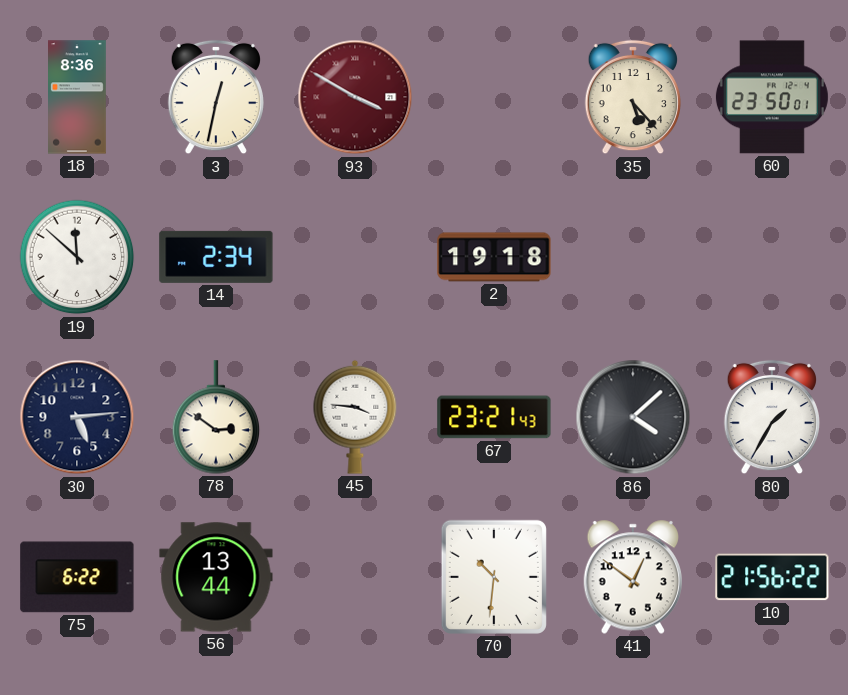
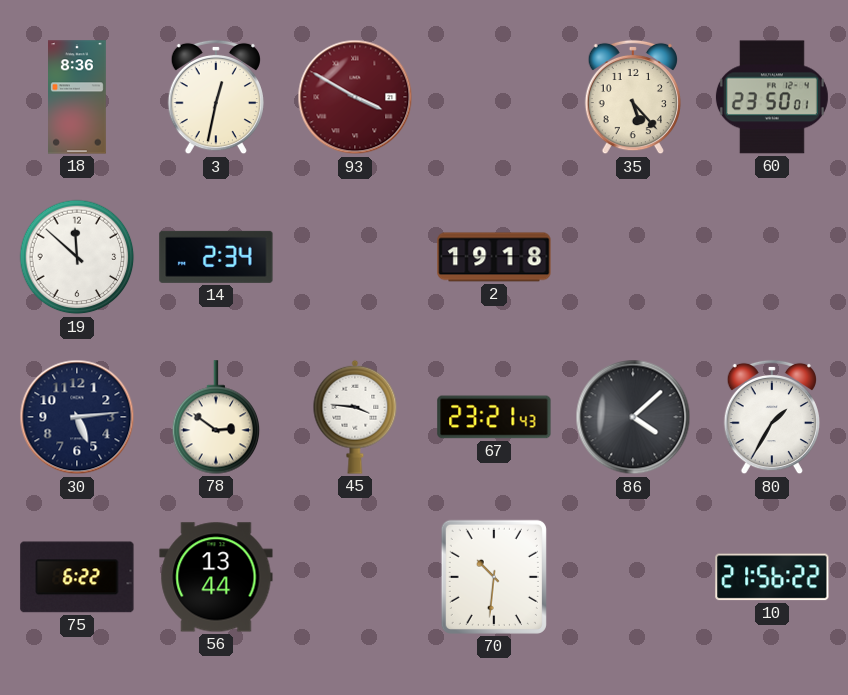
41: 12:51 -> none (632, 577)
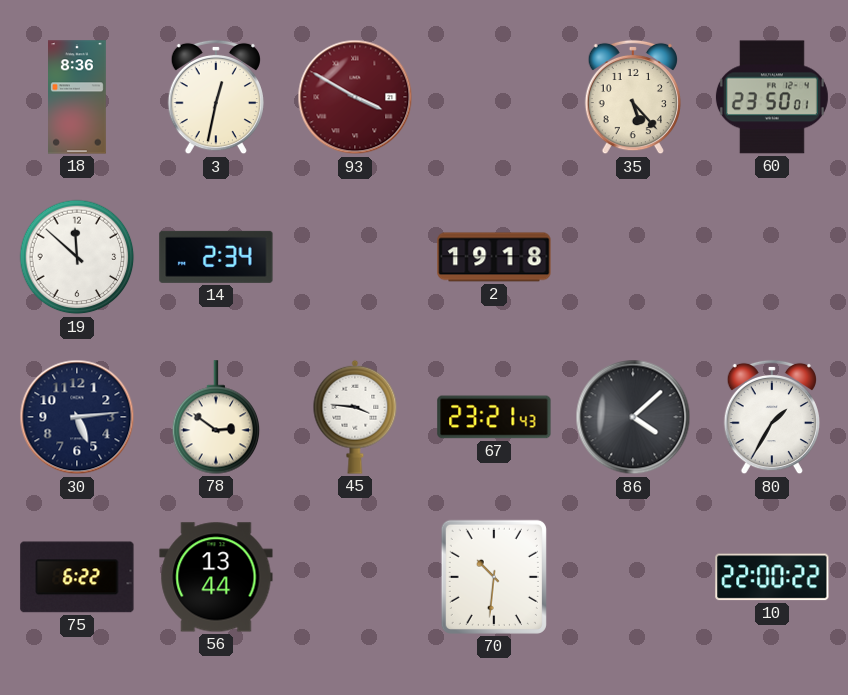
10: 21:56 -> 22:00 (772, 577)
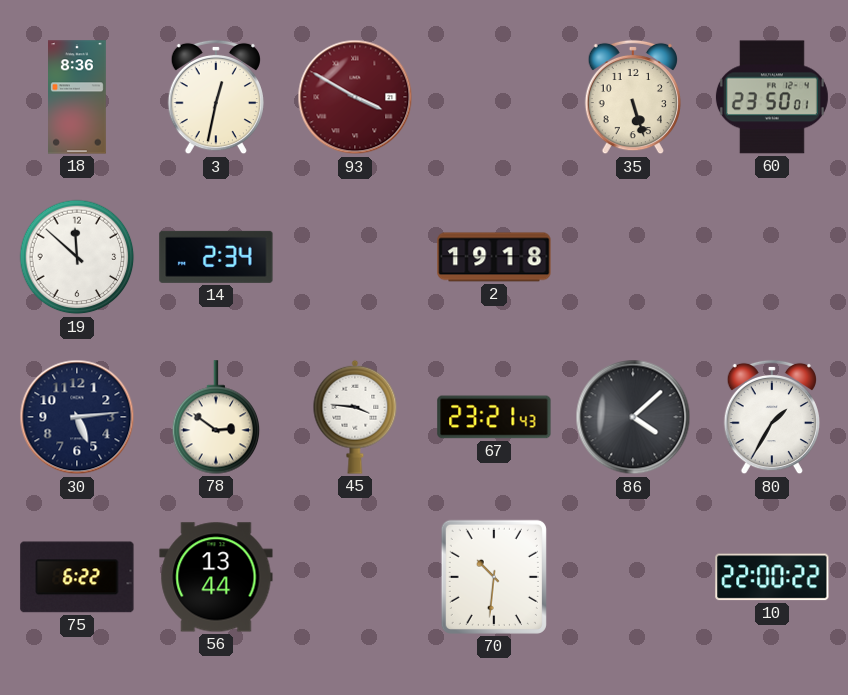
35: 5:23 -> 5:27 (633, 97)
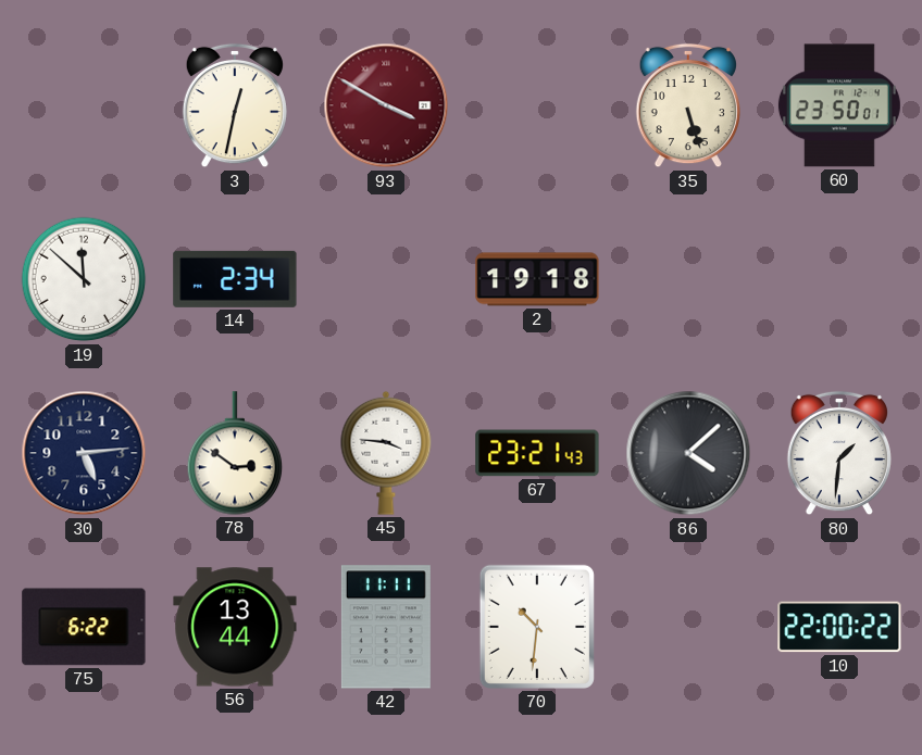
18: 8:36 -> none (78, 97)
80: 1:35 -> 1:31 (839, 453)
42: none -> 11:11 (386, 627)
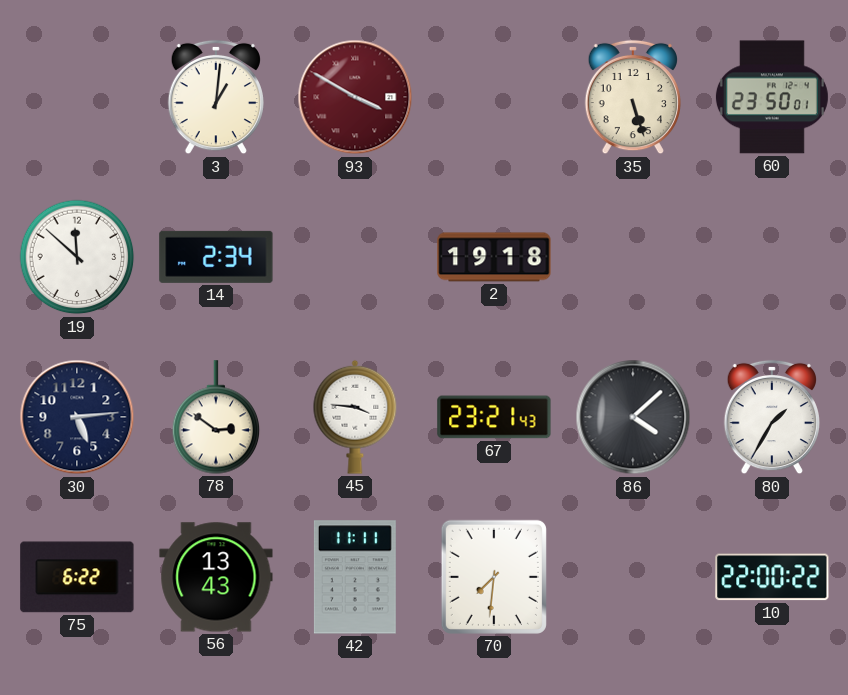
3: 12:32 -> 1:01 (216, 97)
80: 1:31 -> 1:35 (772, 417)
56: 13:44 -> 13:43 (216, 577)
70: 10:31 -> 7:31 (494, 577)
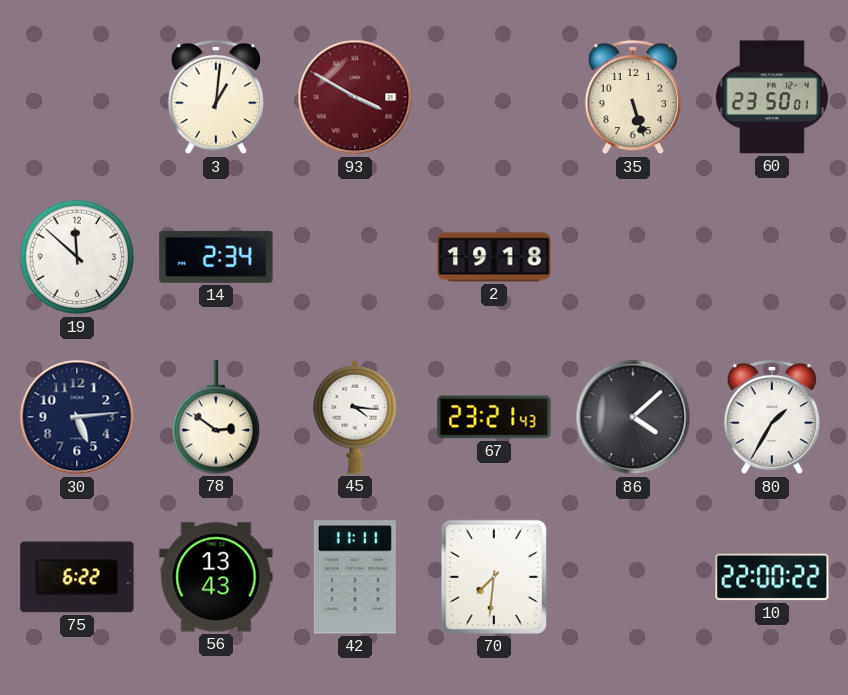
45: 3:46 -> 4:16 (355, 417)
